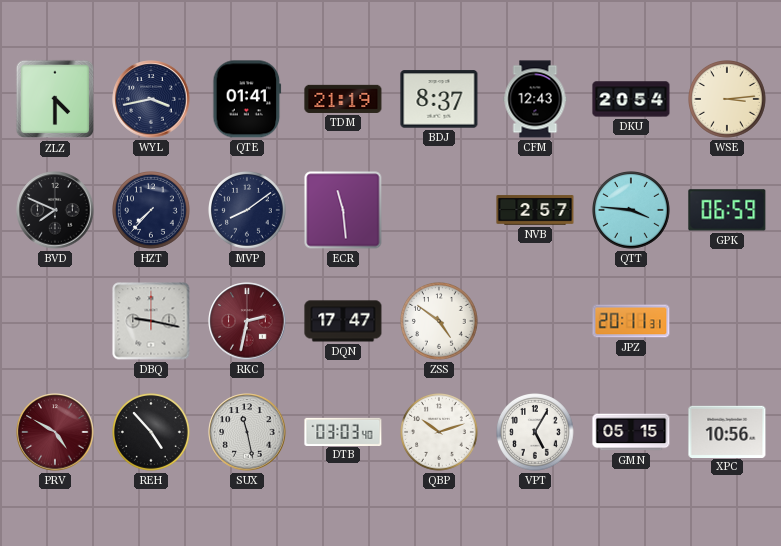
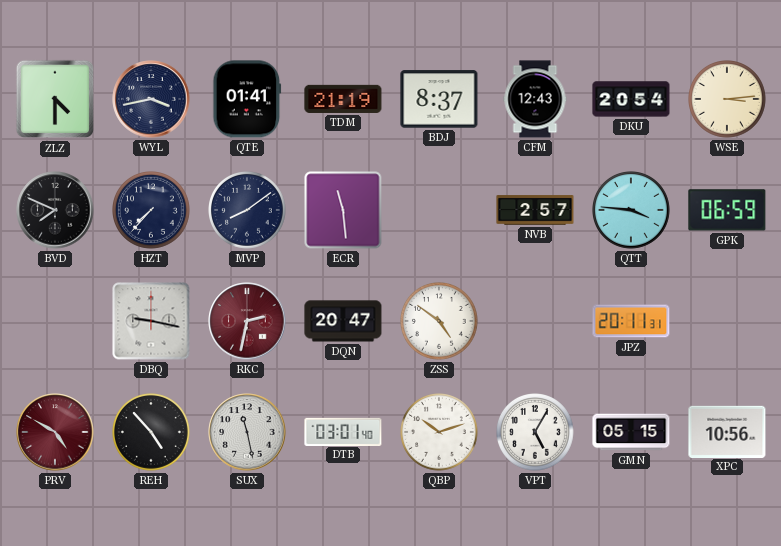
DQN: 17:47 -> 20:47 (343, 321)
DTB: 03:03 -> 03:01 (343, 431)
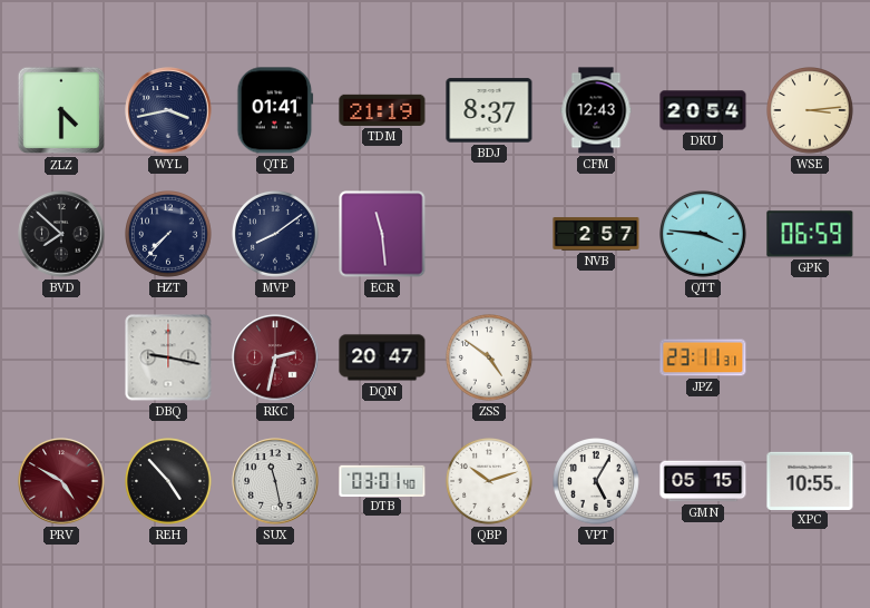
BVD: 7:49 -> 7:52 (61, 234)
JPZ: 20:11 -> 23:11 (703, 357)
XPC: 10:56 -> 10:55 (810, 480)
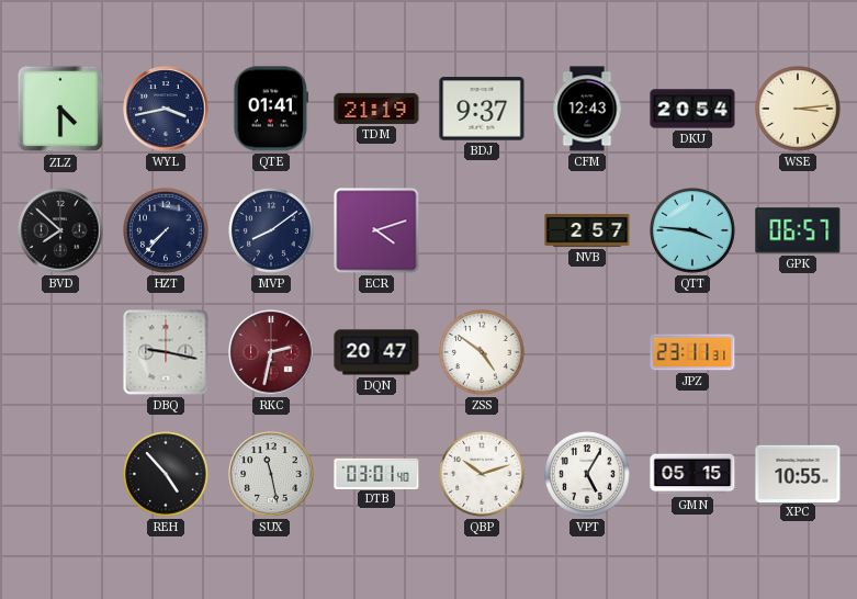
BDJ: 8:37 -> 9:37 (482, 109)
ECR: 11:29 -> 4:12 (376, 230)
GPK: 06:59 -> 06:57 (798, 230)
PRV: 4:50 -> none (61, 481)
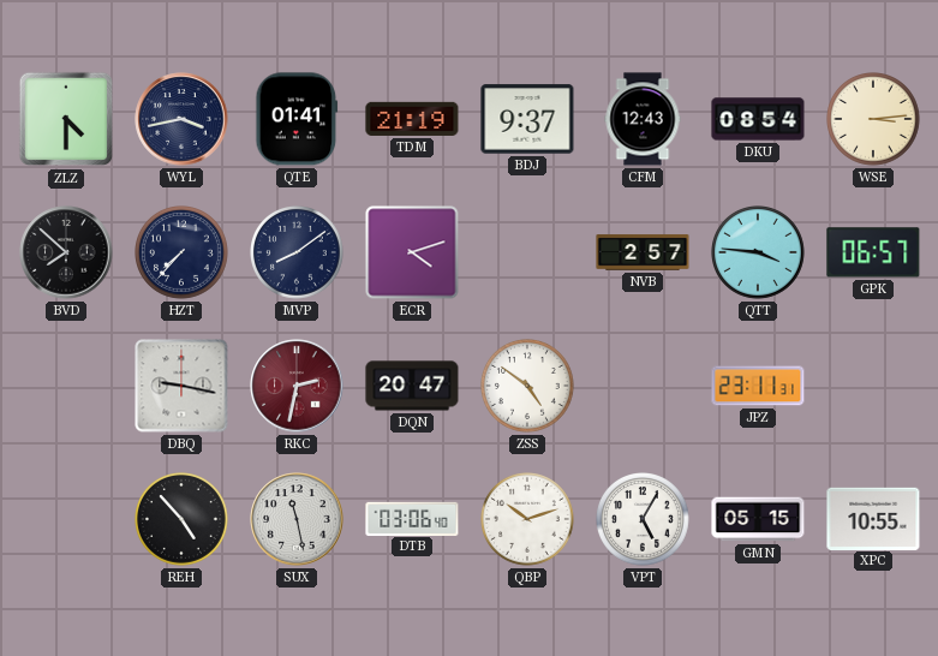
DKU: 20:54 -> 08:54 (758, 119)
DTB: 03:01 -> 03:06 (412, 518)
